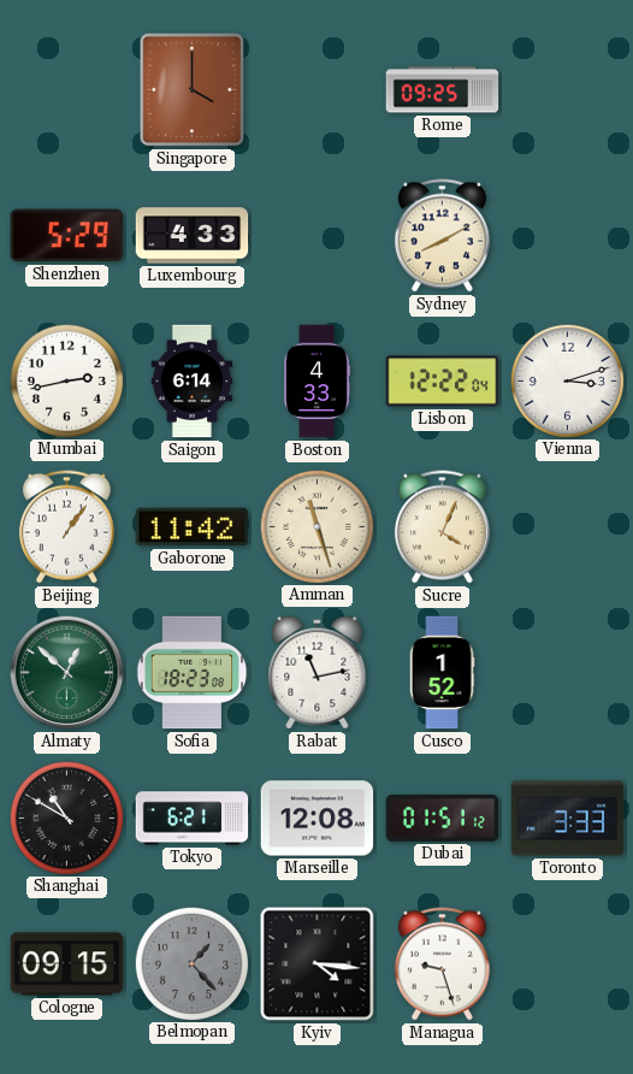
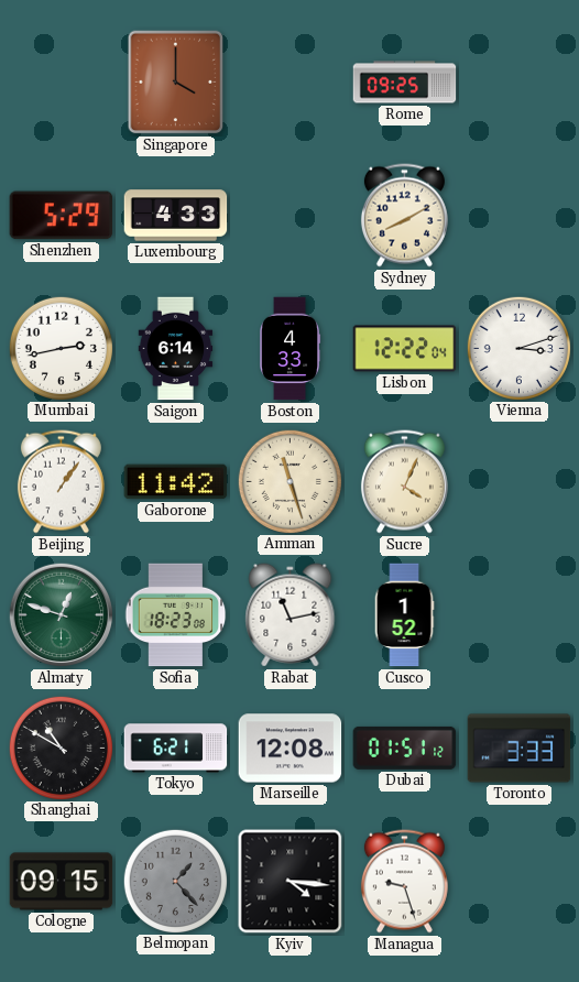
Almaty: 12:52 -> 12:48 (62, 615)
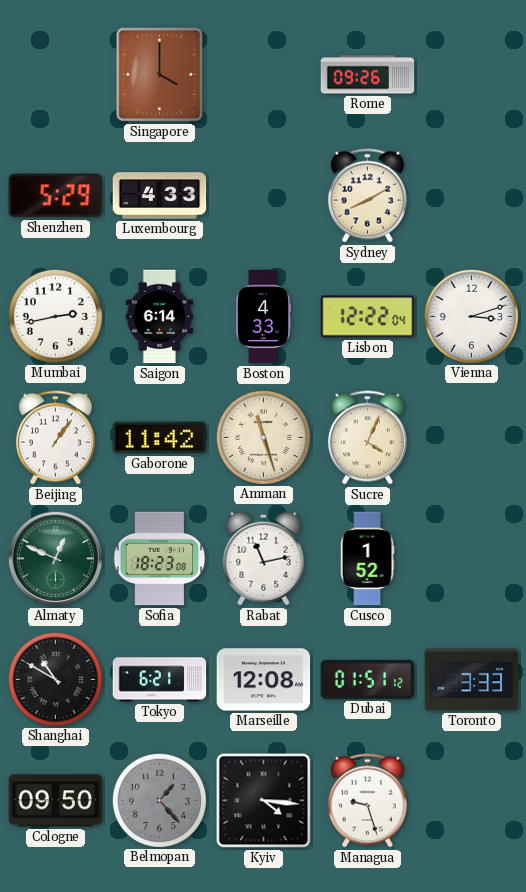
Rome: 09:25 -> 09:26 (368, 75)
Almaty: 12:48 -> 12:49 (56, 559)
Cologne: 09:15 -> 09:50 (56, 801)
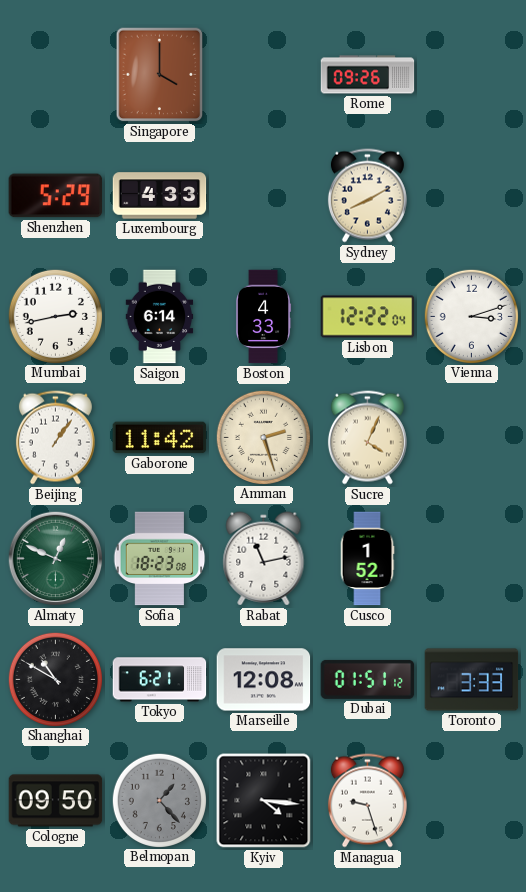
Amman: 11:27 -> 2:27 (263, 437)
